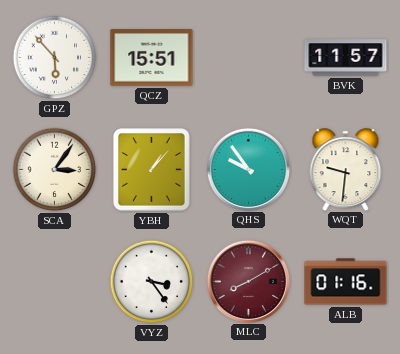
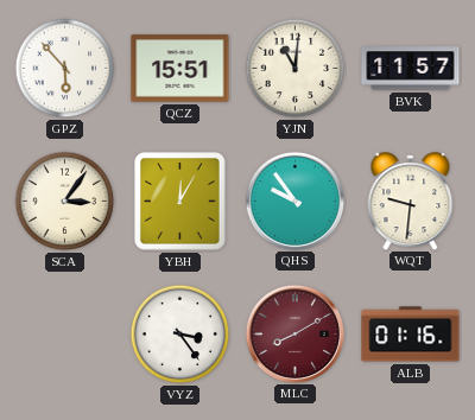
YJN: none -> 11:01 (296, 69)
YBH: 1:07 -> 12:05 (180, 202)
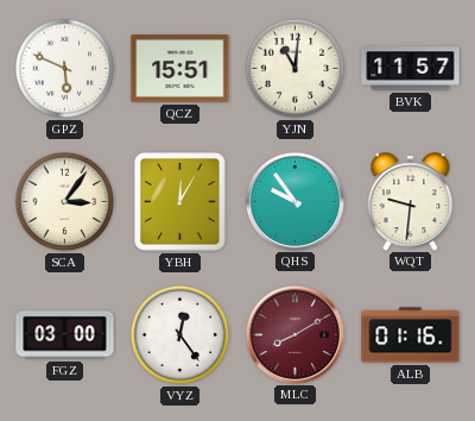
GPZ: 5:53 -> 5:49 (65, 69)
FGZ: none -> 03:00 (65, 335)
VYZ: 3:24 -> 12:24 (180, 335)
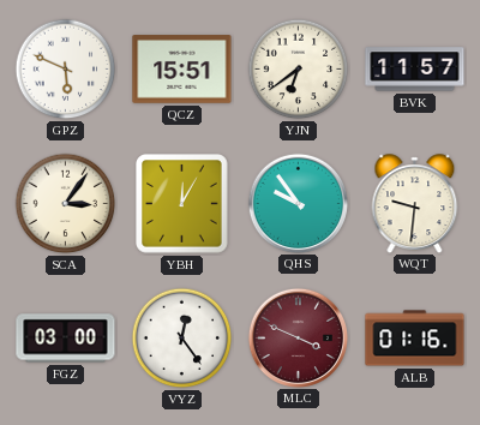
YJN: 11:01 -> 6:39 (299, 70)
MLC: 8:10 -> 3:49 (298, 337)
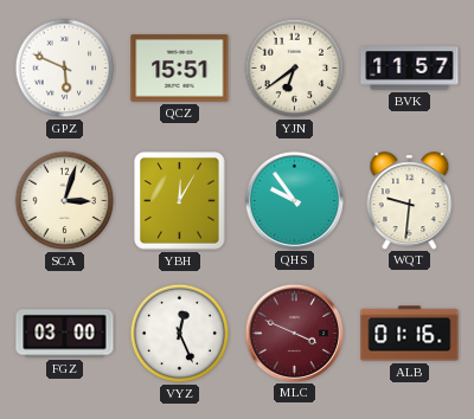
SCA: 3:06 -> 3:03 (65, 201)
VYZ: 12:24 -> 12:26 (180, 334)
